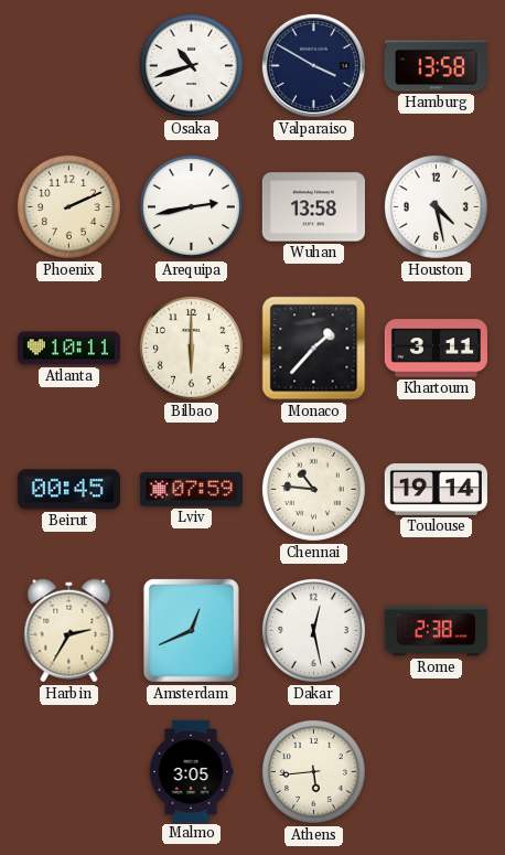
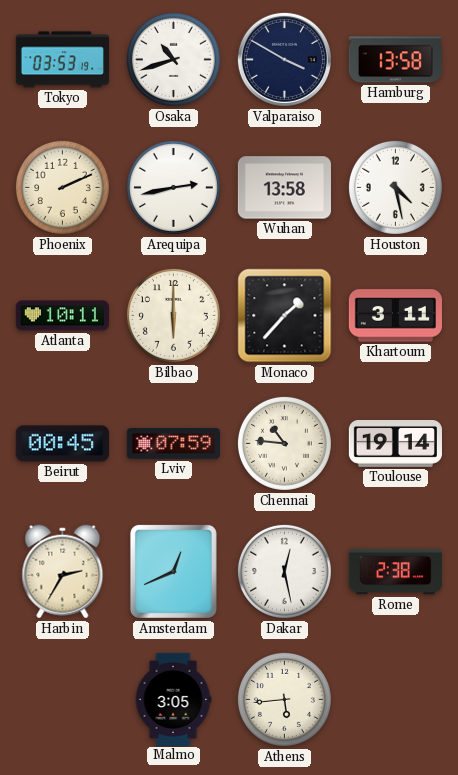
Tokyo: none -> 03:53 (62, 60)
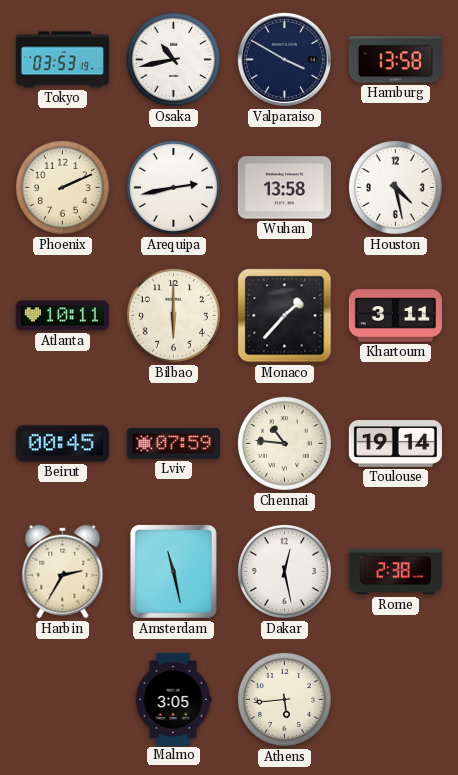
Osaka: 10:42 -> 10:43 (173, 59)
Amsterdam: 12:41 -> 11:28 (173, 571)
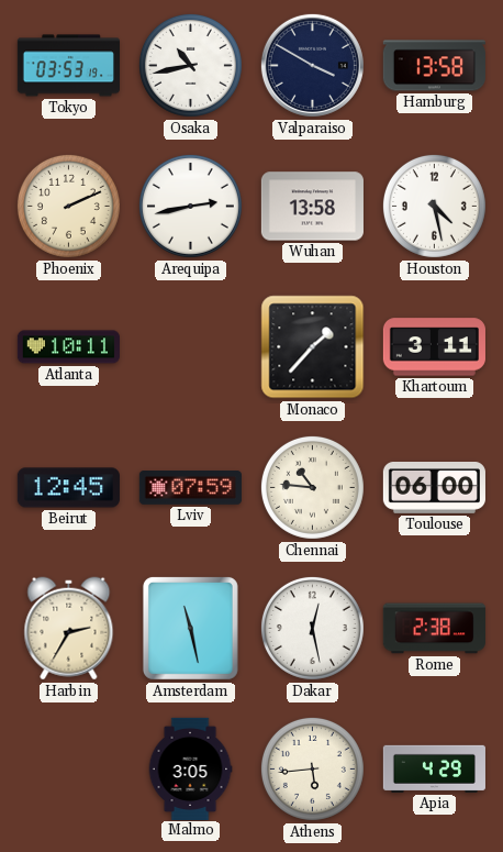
Bilbao: 6:00 -> none (173, 315)
Beirut: 00:45 -> 12:45 (68, 488)
Toulouse: 19:14 -> 06:00 (434, 488)
Apia: none -> 4:29 (434, 768)
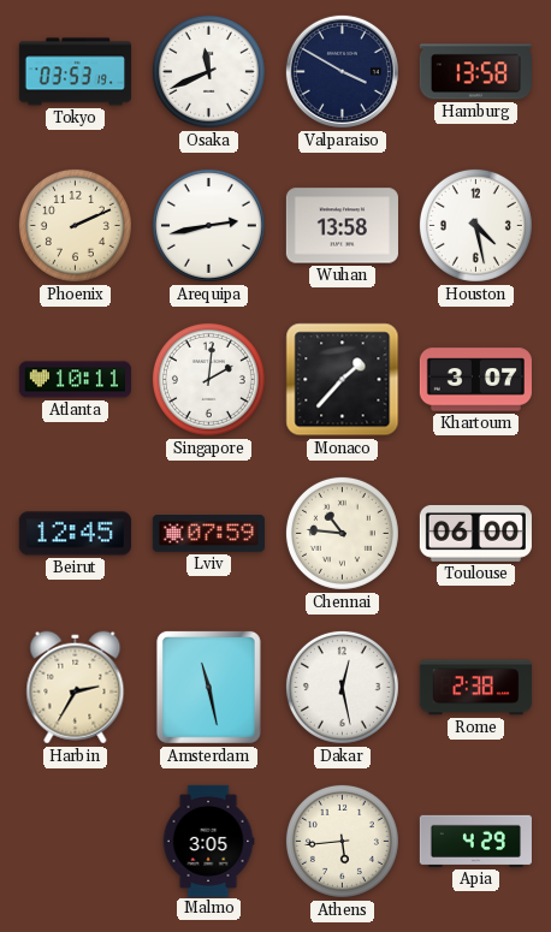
Osaka: 10:43 -> 11:41 (208, 71)
Singapore: none -> 2:01 (208, 379)
Khartoum: 3:11 -> 3:07 (475, 380)
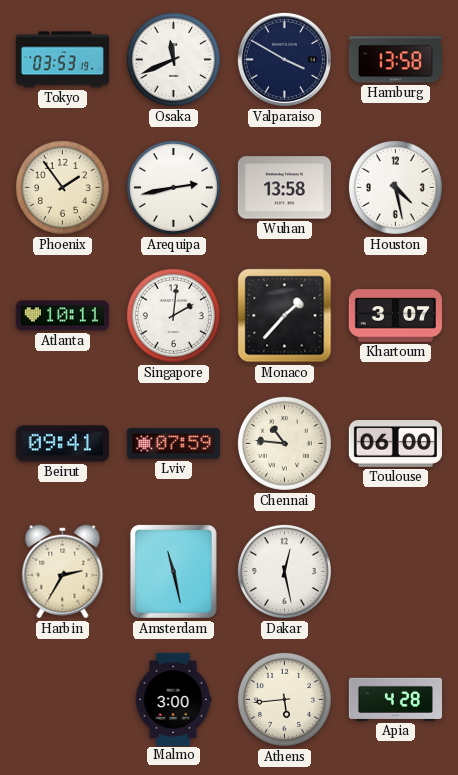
Phoenix: 2:11 -> 1:54 (62, 187)
Beirut: 12:45 -> 09:41 (62, 444)
Rome: 2:38 -> none (475, 688)
Malmo: 3:05 -> 3:00 (173, 699)
Apia: 4:29 -> 4:28 (395, 699)
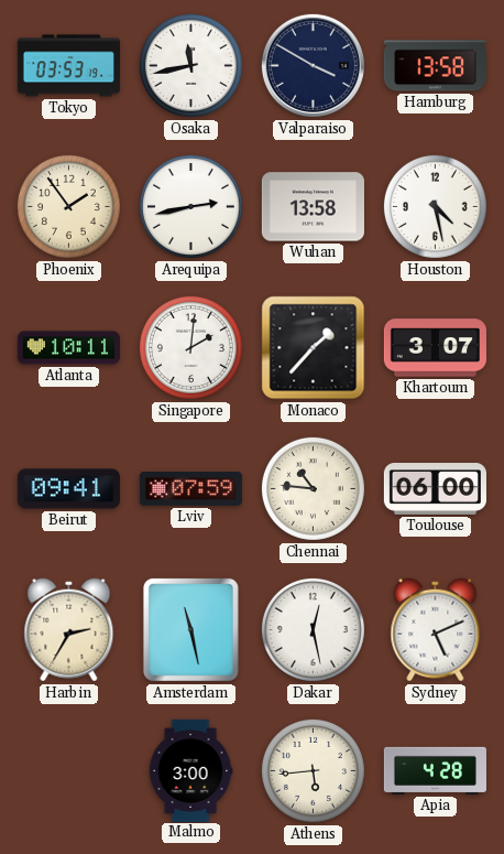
Osaka: 11:41 -> 11:43 (190, 65)
Sydney: none -> 5:11 (436, 630)
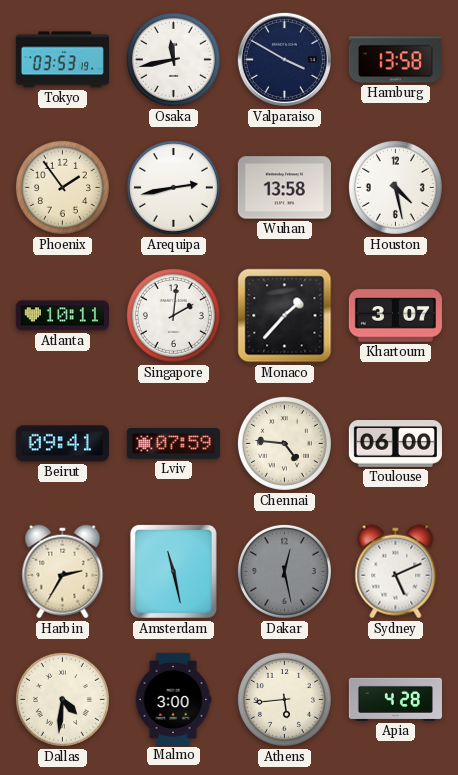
Chennai: 10:46 -> 4:46 (284, 443)
Dakar dial: white -> grey (284, 571)
Dallas: none -> 4:31 (62, 699)
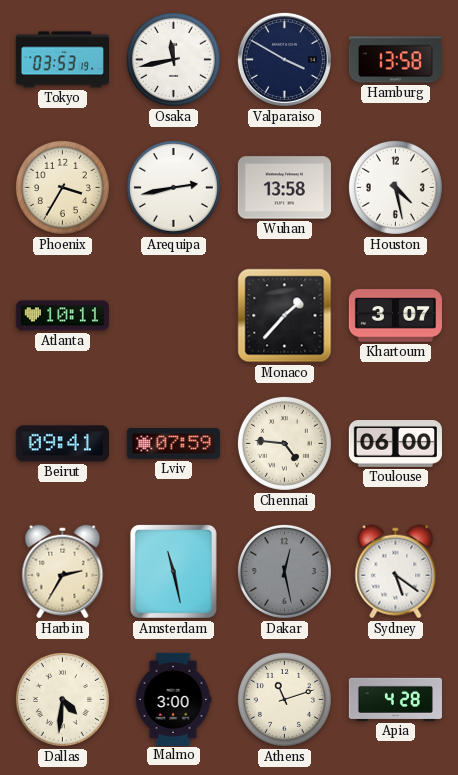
Phoenix: 1:54 -> 3:35 (62, 187)
Singapore: 2:01 -> none (173, 315)
Sydney: 5:11 -> 5:21 (396, 572)
Athens: 5:44 -> 11:12 (284, 699)
